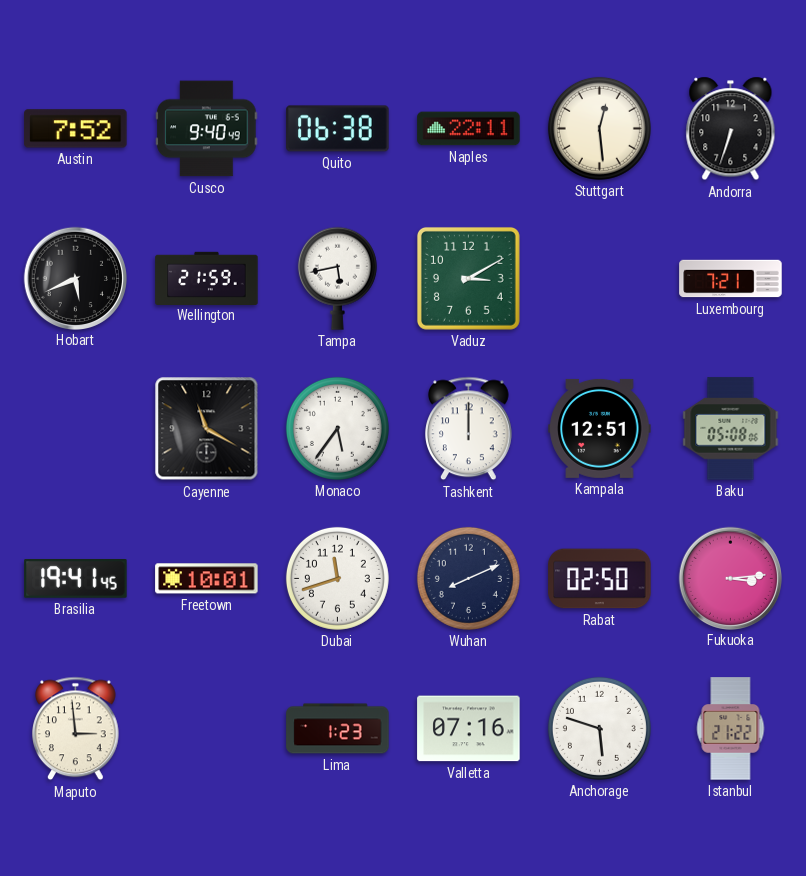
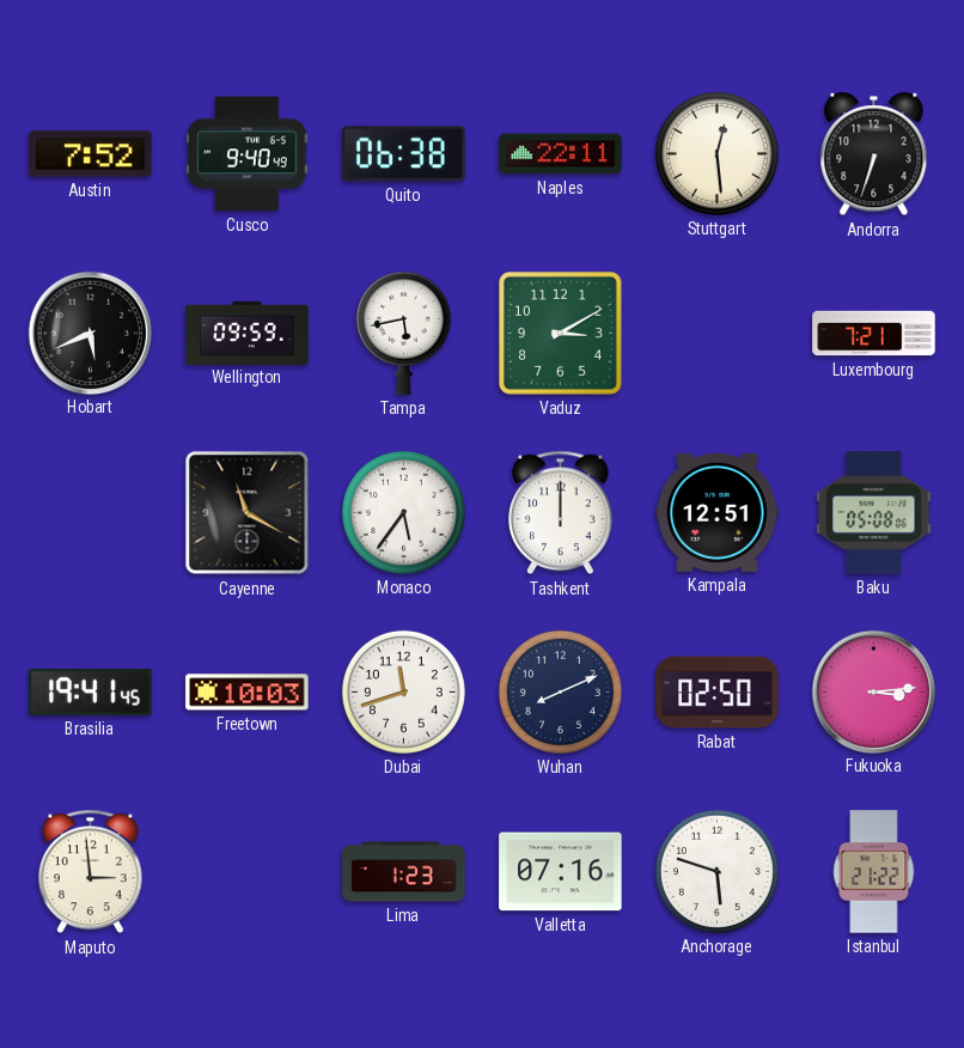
Wellington: 21:59 -> 09:59 (248, 333)
Freetown: 10:01 -> 10:03 (248, 693)
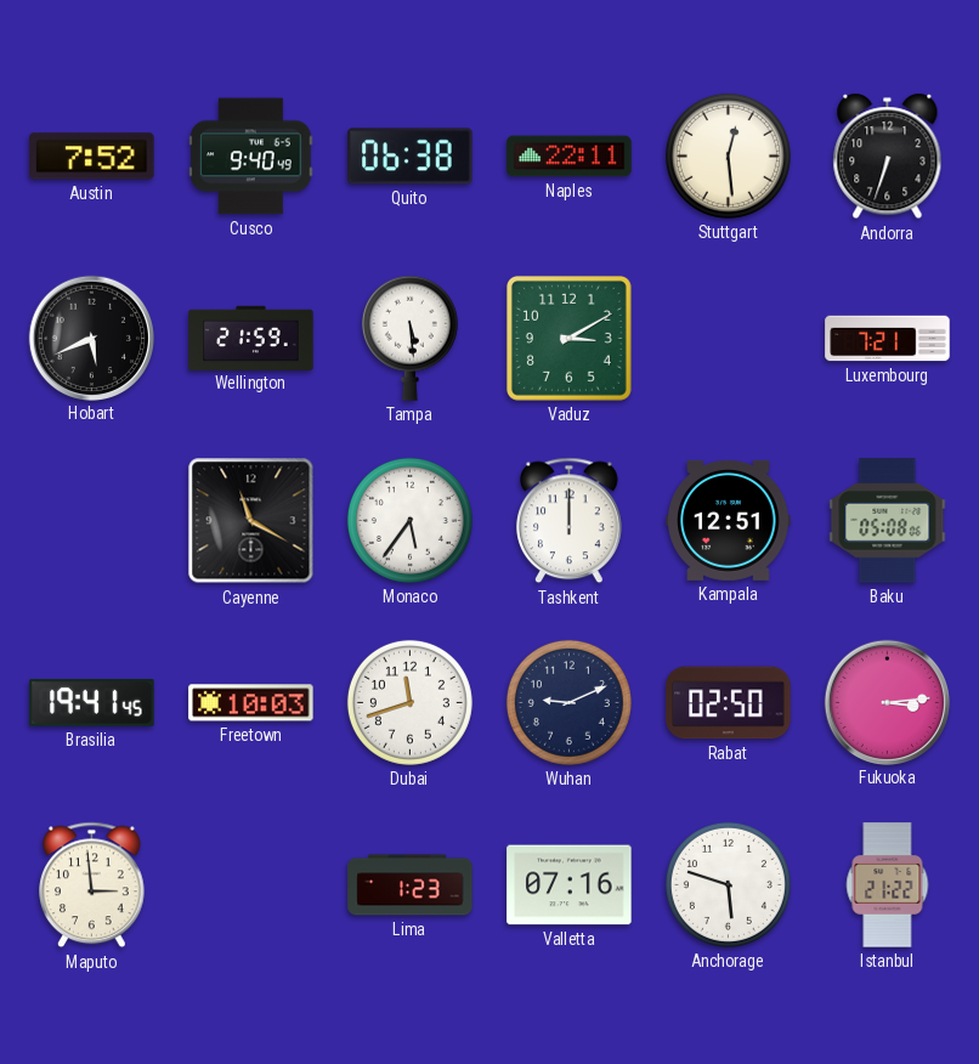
Wellington: 09:59 -> 21:59 (251, 338)
Tampa: 5:43 -> 5:29 (409, 338)
Wuhan: 8:11 -> 9:11 (568, 702)
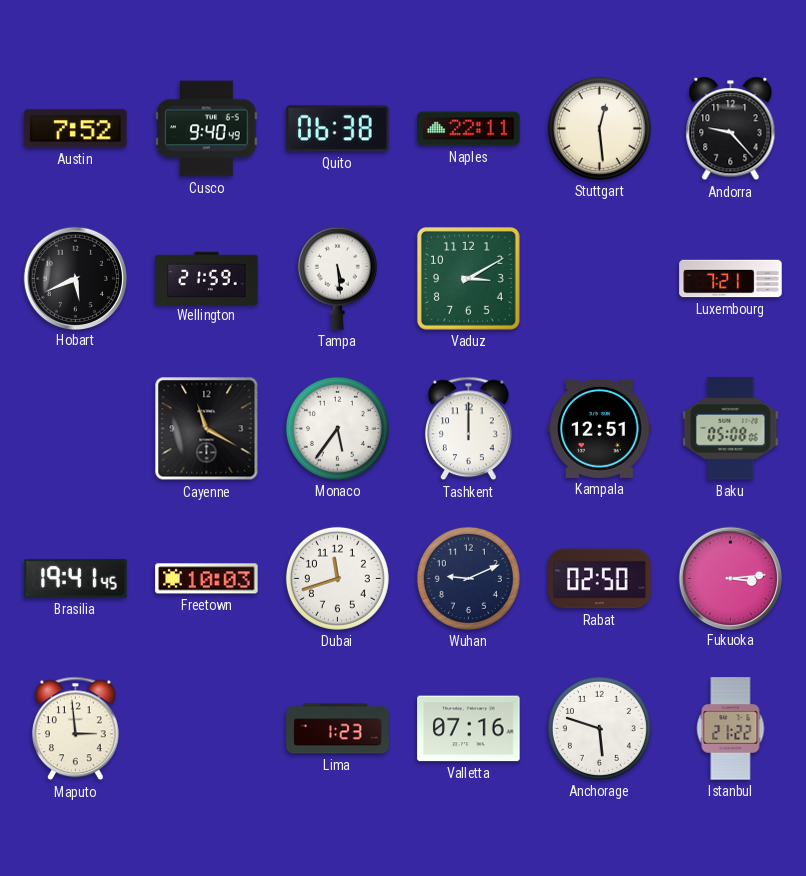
Andorra: 6:33 -> 9:23 (731, 129)
